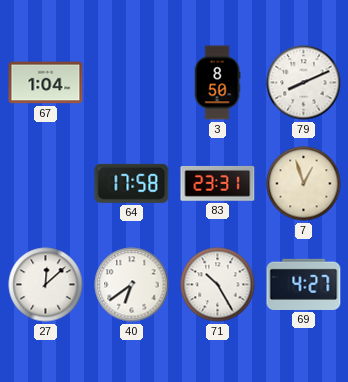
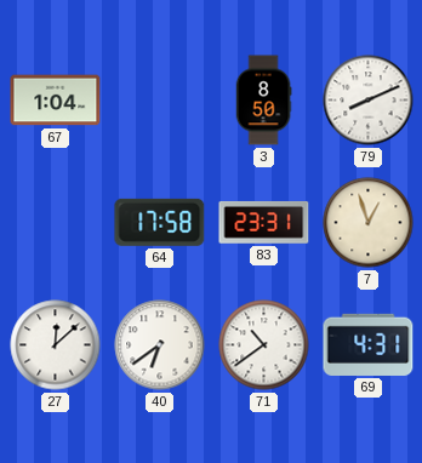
71: 10:25 -> 10:39 (264, 345)
69: 4:27 -> 4:31 (369, 344)
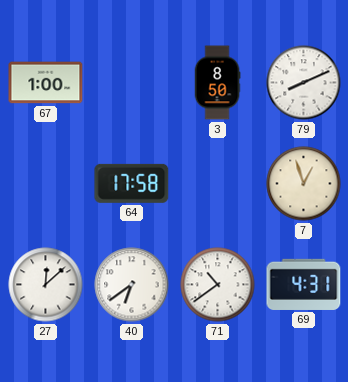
67: 1:04 -> 1:00 (46, 83)
83: 23:31 -> none (264, 222)
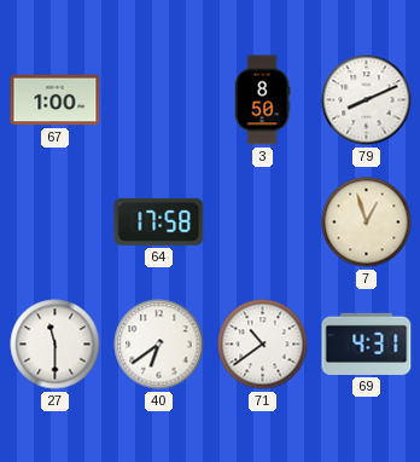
27: 12:08 -> 11:30 (56, 345)
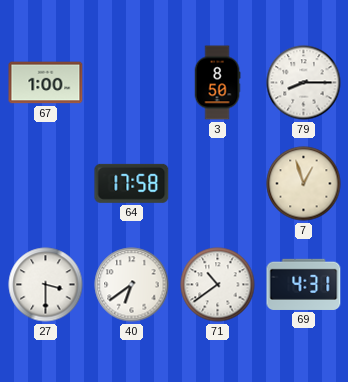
79: 8:11 -> 8:15 (304, 83)
27: 11:30 -> 3:30 (46, 285)
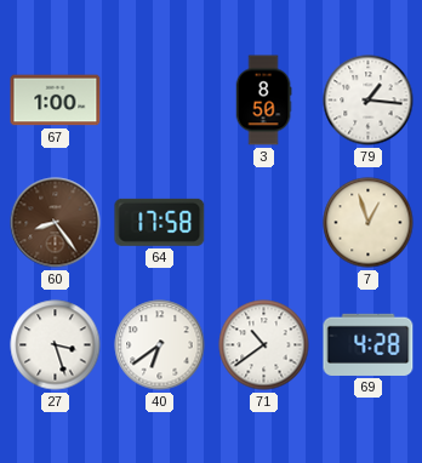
79: 8:15 -> 1:16 (369, 101)
60: none -> 8:24 (56, 223)
27: 3:30 -> 3:27 (56, 345)
69: 4:31 -> 4:28 (369, 344)
